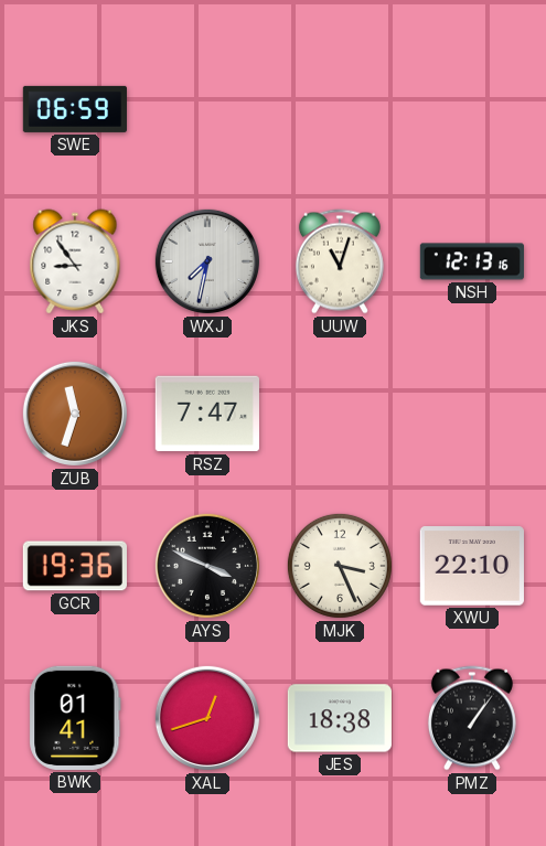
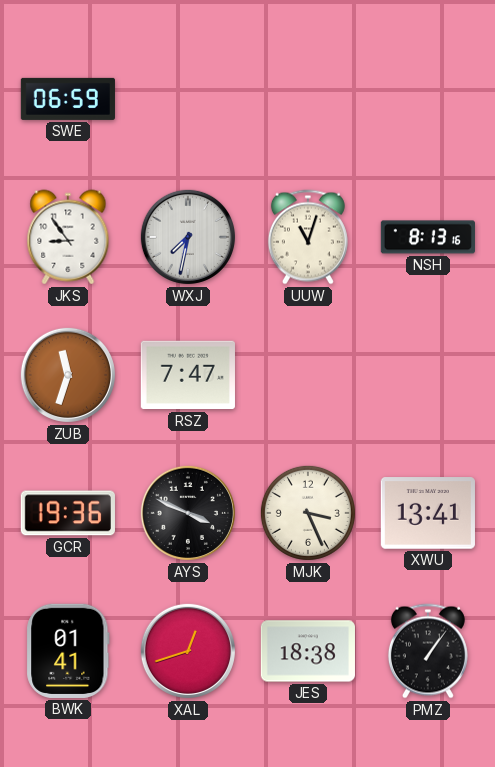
NSH: 12:13 -> 8:13 (427, 237)
XWU: 22:10 -> 13:41 (428, 513)
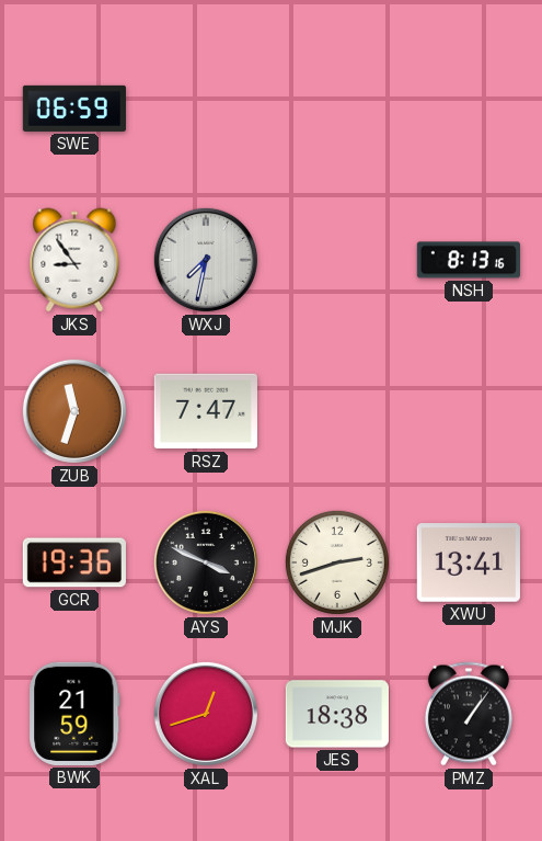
UUW: 11:03 -> none (308, 237)
MJK: 3:26 -> 2:42 (337, 562)
BWK: 01:41 -> 21:59 (74, 714)
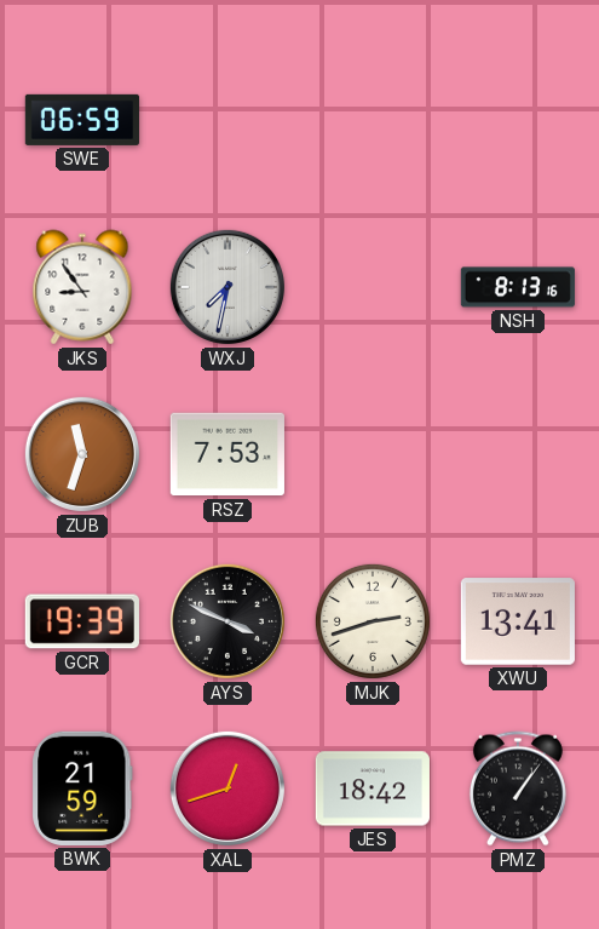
RSZ: 7:47 -> 7:53 (227, 454)
GCR: 19:36 -> 19:39 (82, 621)
JES: 18:38 -> 18:42 (373, 788)
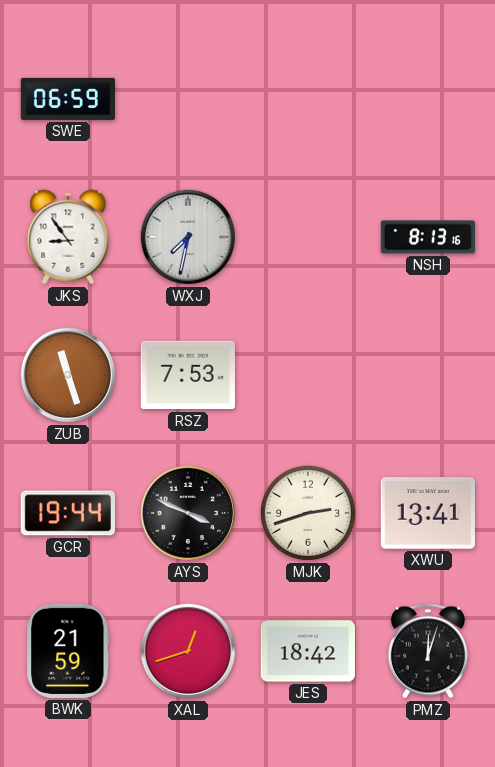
ZUB: 11:33 -> 11:27 (68, 375)
GCR: 19:39 -> 19:44 (68, 513)
PMZ: 1:06 -> 12:03 (428, 651)
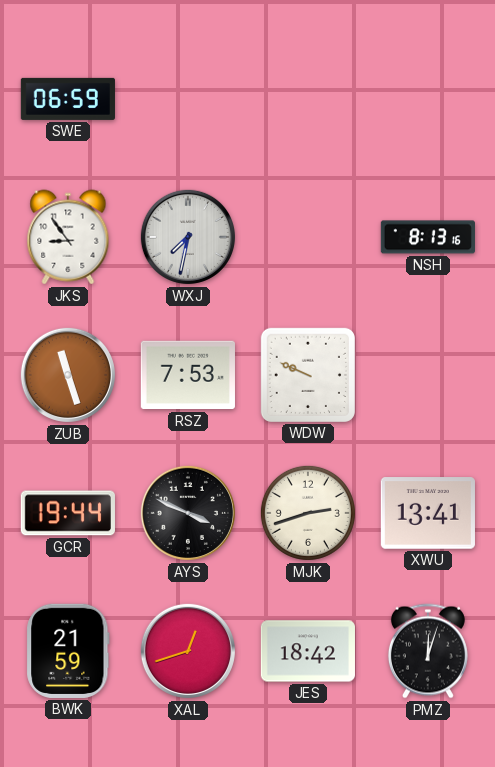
WDW: none -> 9:49 (308, 375)
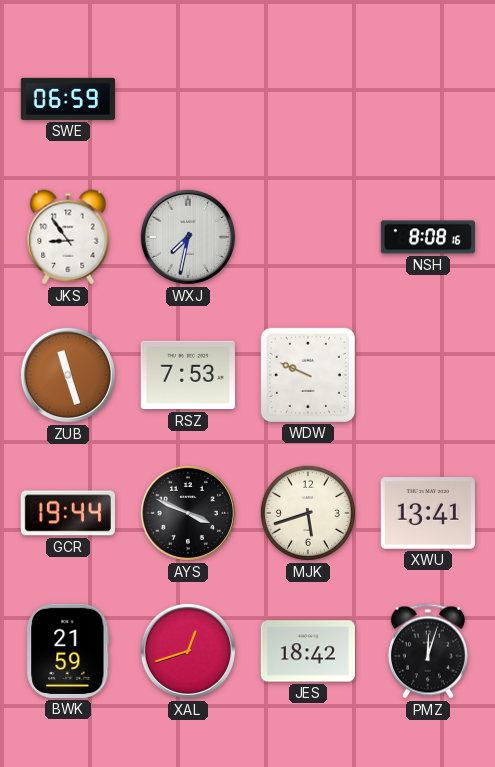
NSH: 8:13 -> 8:08 (427, 237)
MJK: 2:42 -> 5:42 (308, 513)
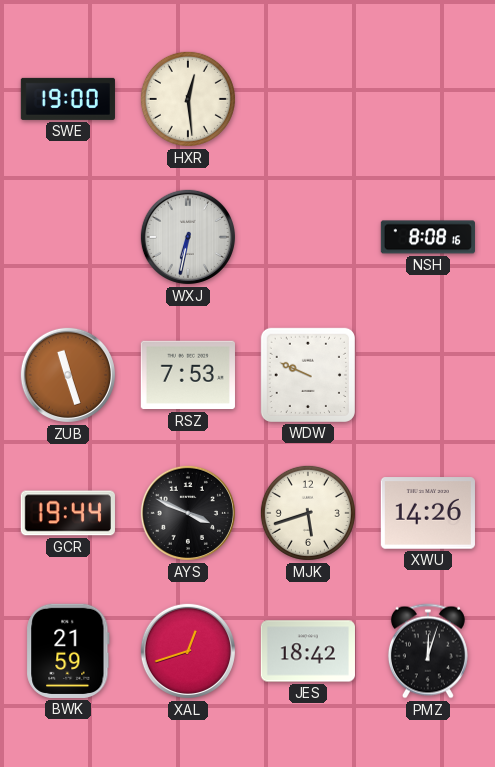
SWE: 06:59 -> 19:00 (68, 99)
HXR: none -> 12:29 (188, 99)
JKS: 8:54 -> none (68, 237)
WXJ: 7:32 -> 6:32 (188, 237)
XWU: 13:41 -> 14:26 (428, 513)
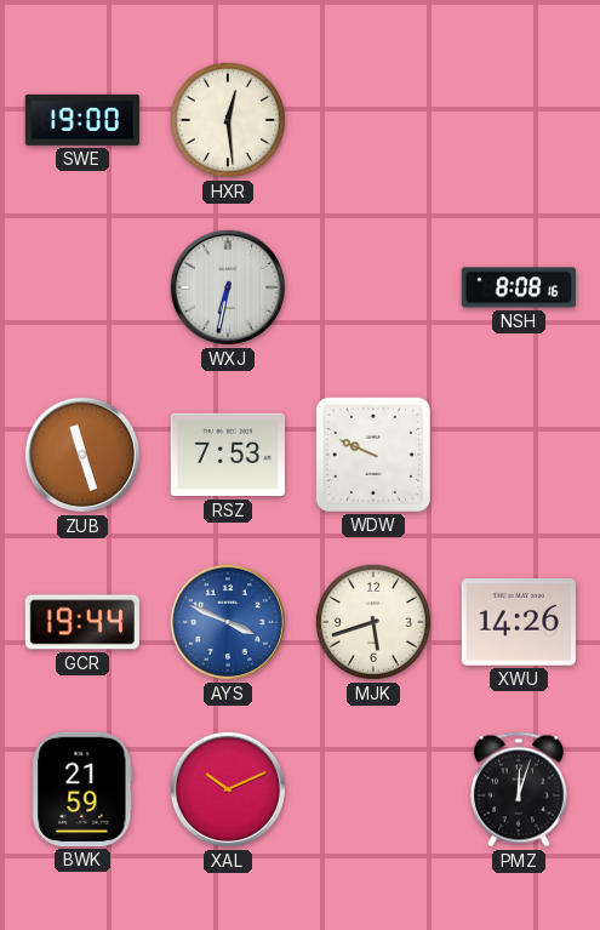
AYS dial: black -> blue (228, 622)
XAL: 12:42 -> 10:11 (228, 789)
JES: 18:42 -> none (308, 651)
